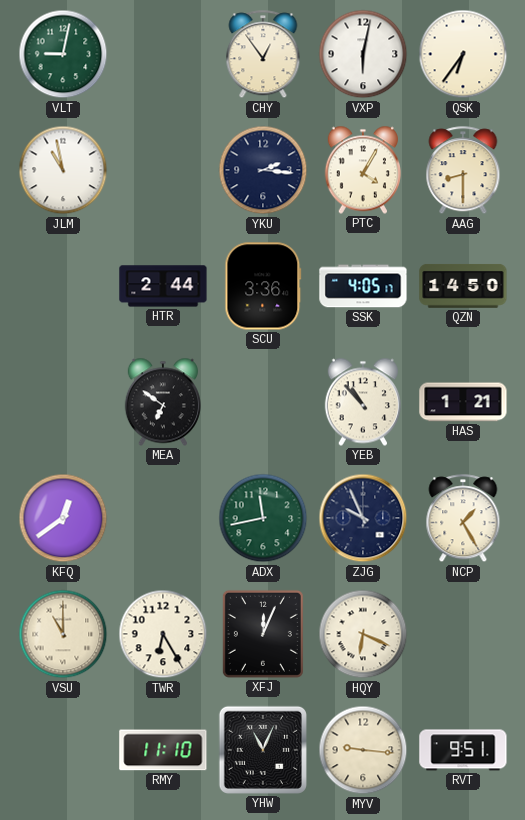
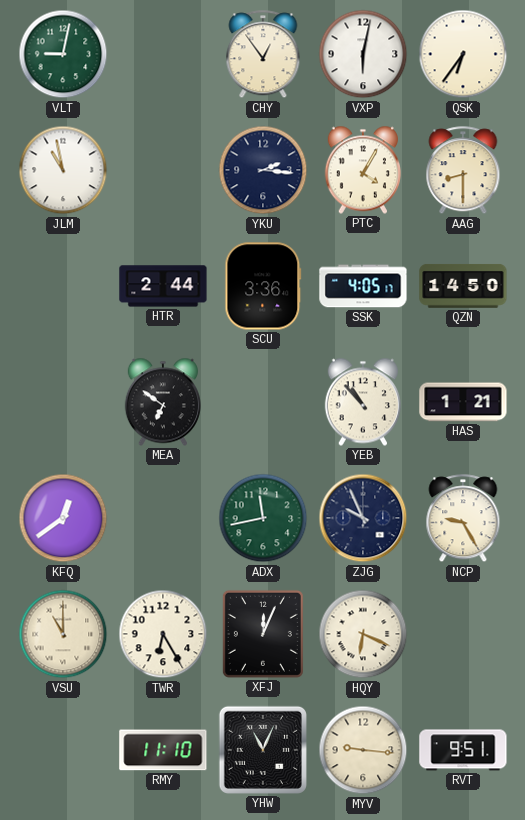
NCP: 1:25 -> 9:25 (463, 519)
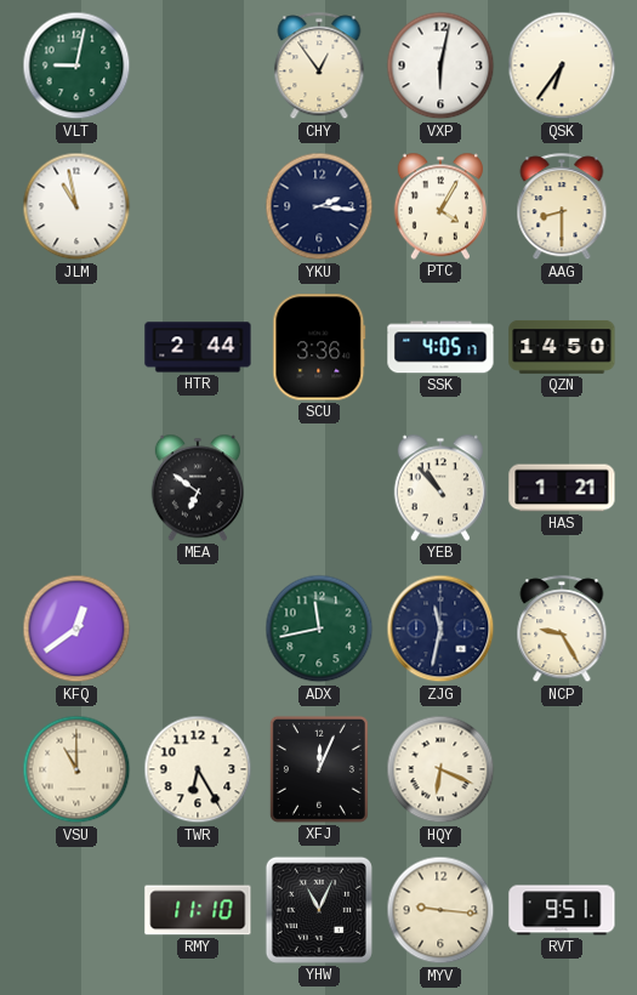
ZJG: 9:56 -> 11:32 (440, 629)
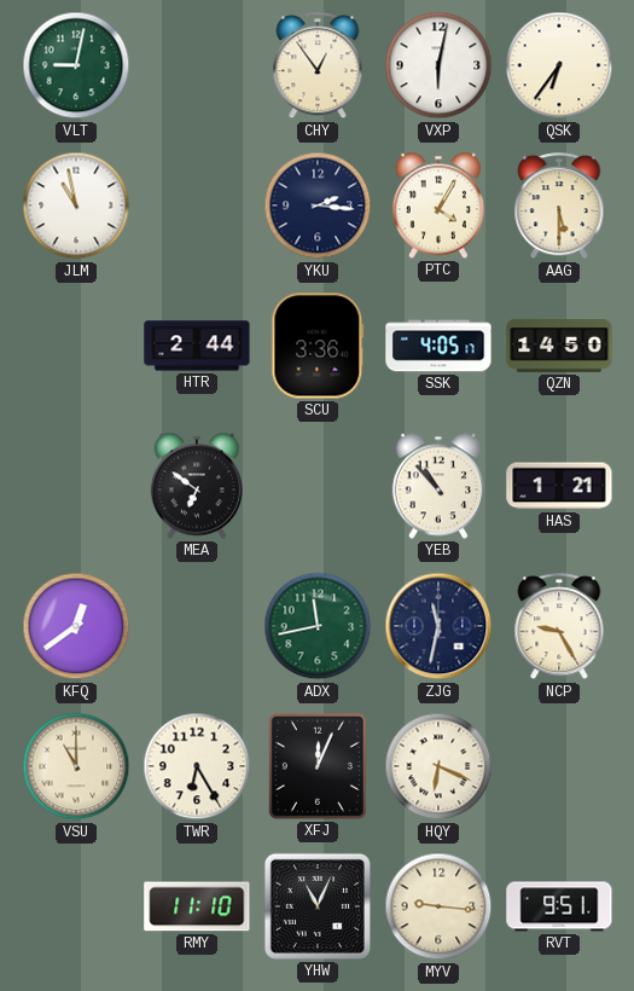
AAG: 8:30 -> 5:30 (559, 207)
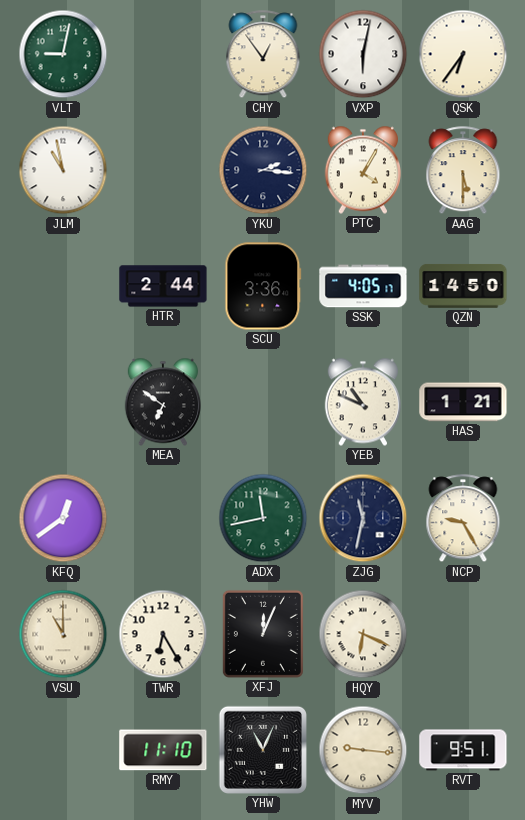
YEB: 10:53 -> 10:49 (362, 402)
